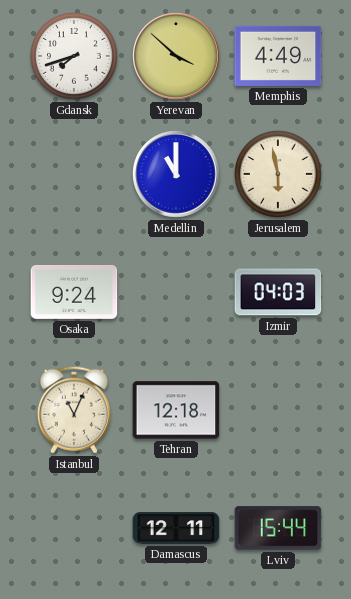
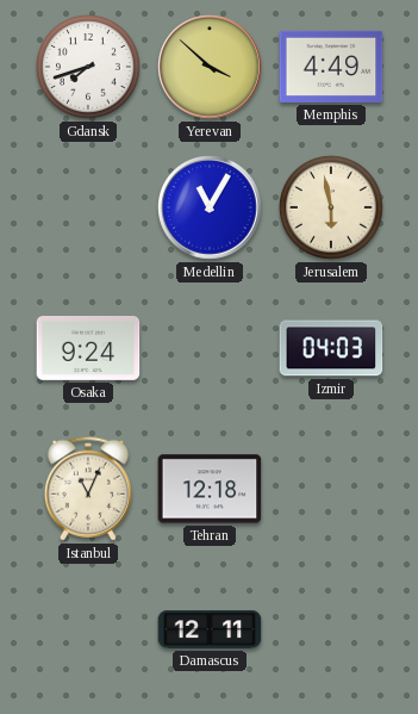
Medellin: 11:00 -> 11:05 (210, 207)
Lviv: 15:44 -> none (278, 528)
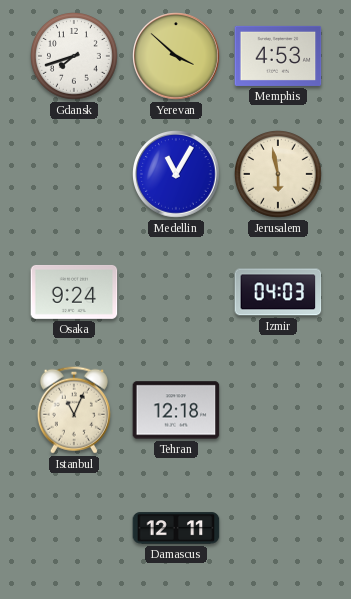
Memphis: 4:49 -> 4:53 (278, 56)
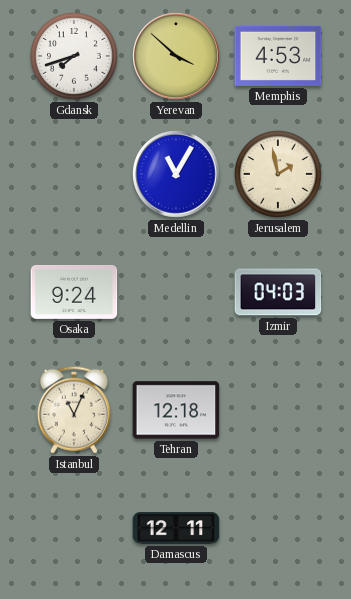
Jerusalem: 5:58 -> 1:58 (279, 175)
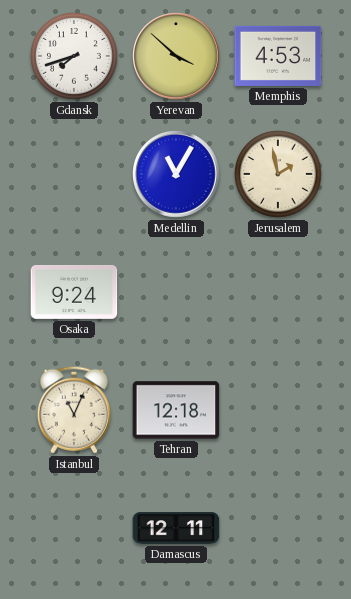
Izmir: 04:03 -> none (278, 292)
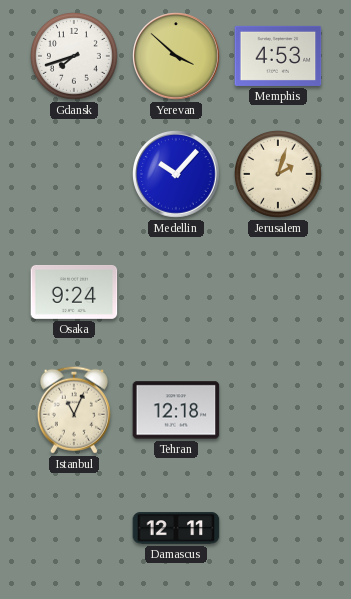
Medellin: 11:05 -> 10:07 (176, 174)
Jerusalem: 1:58 -> 2:03 (279, 175)
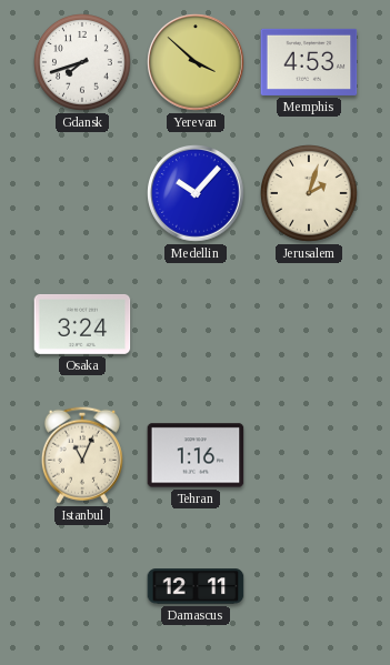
Osaka: 9:24 -> 3:24 (82, 324)
Tehran: 12:18 -> 1:16 (196, 455)
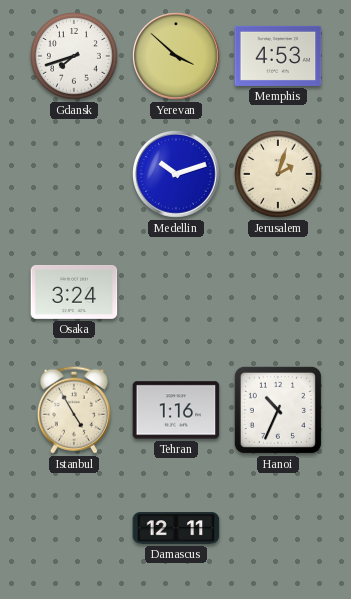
Medellin: 10:07 -> 10:12 (176, 174)
Istanbul: 11:04 -> 4:55 (74, 410)
Hanoi: none -> 10:34 (278, 410)
